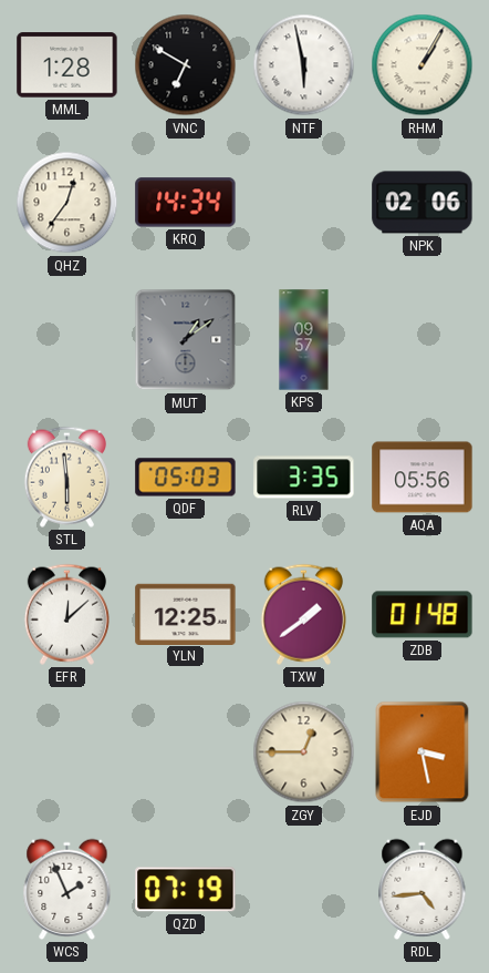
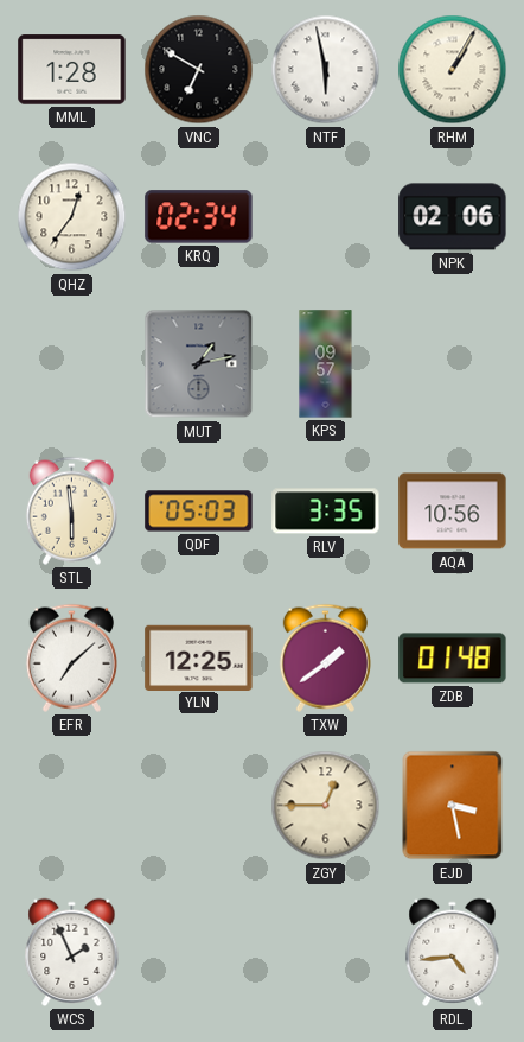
KRQ: 14:34 -> 02:34 (199, 217)
MUT: 1:09 -> 1:13 (199, 364)
AQA: 05:56 -> 10:56 (453, 512)
EFR: 12:08 -> 7:08 (71, 657)
QZD: 07:19 -> none (186, 890)
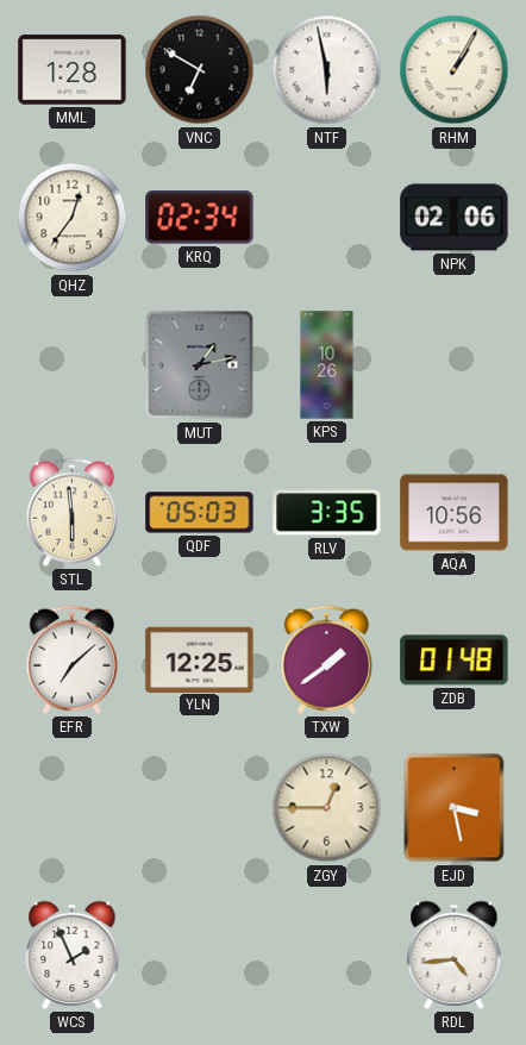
KPS: 09:57 -> 10:26 (327, 365)
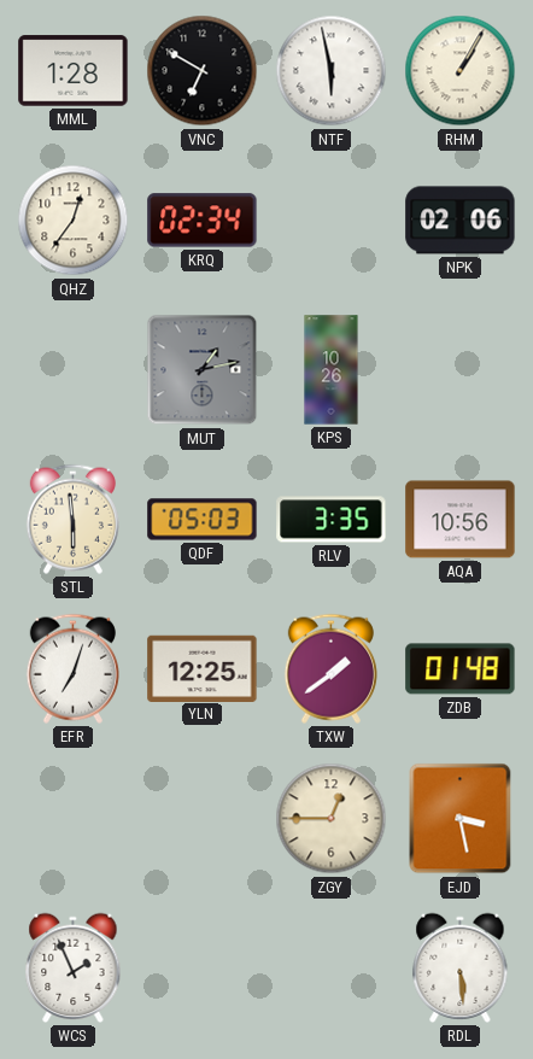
EFR: 7:08 -> 7:03 (72, 668)
RDL: 4:44 -> 5:29 (461, 967)
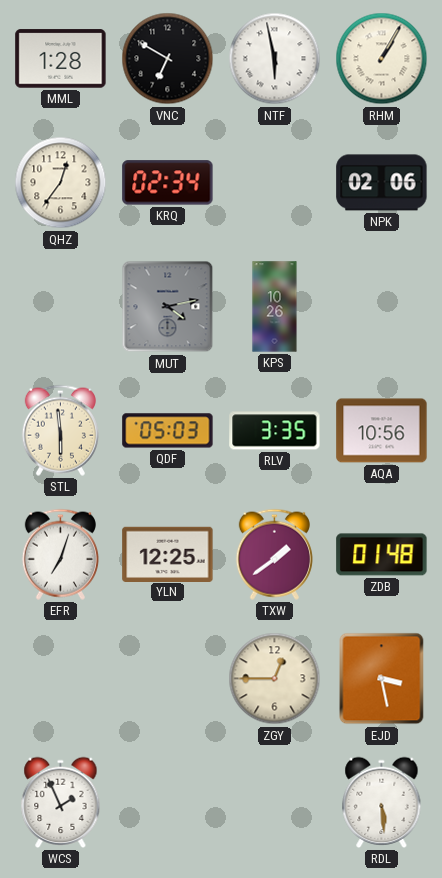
MUT: 1:13 -> 4:13 (168, 307)
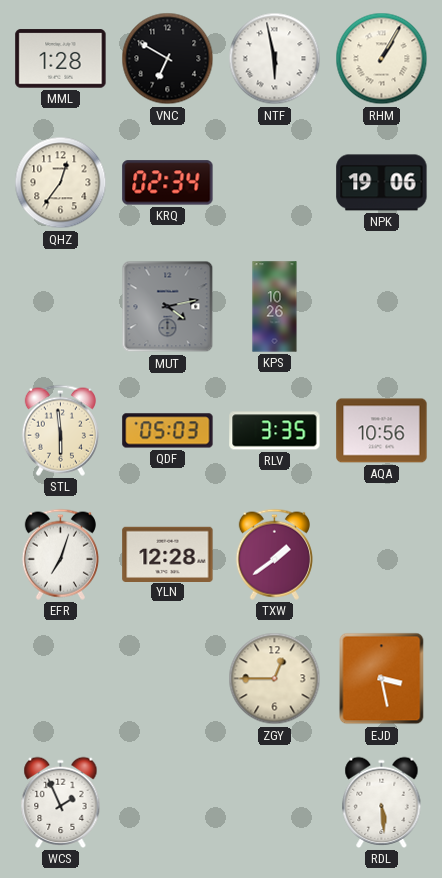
NPK: 02:06 -> 19:06 (382, 183)
YLN: 12:25 -> 12:28 (168, 554)
ZDB: 01:48 -> none (382, 555)
